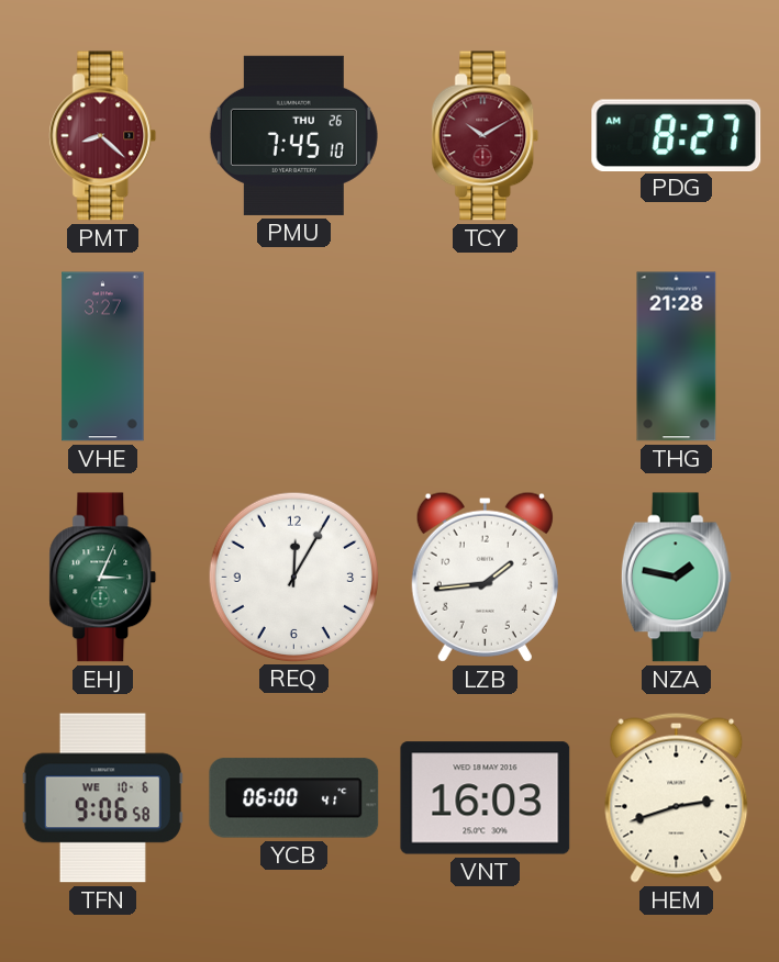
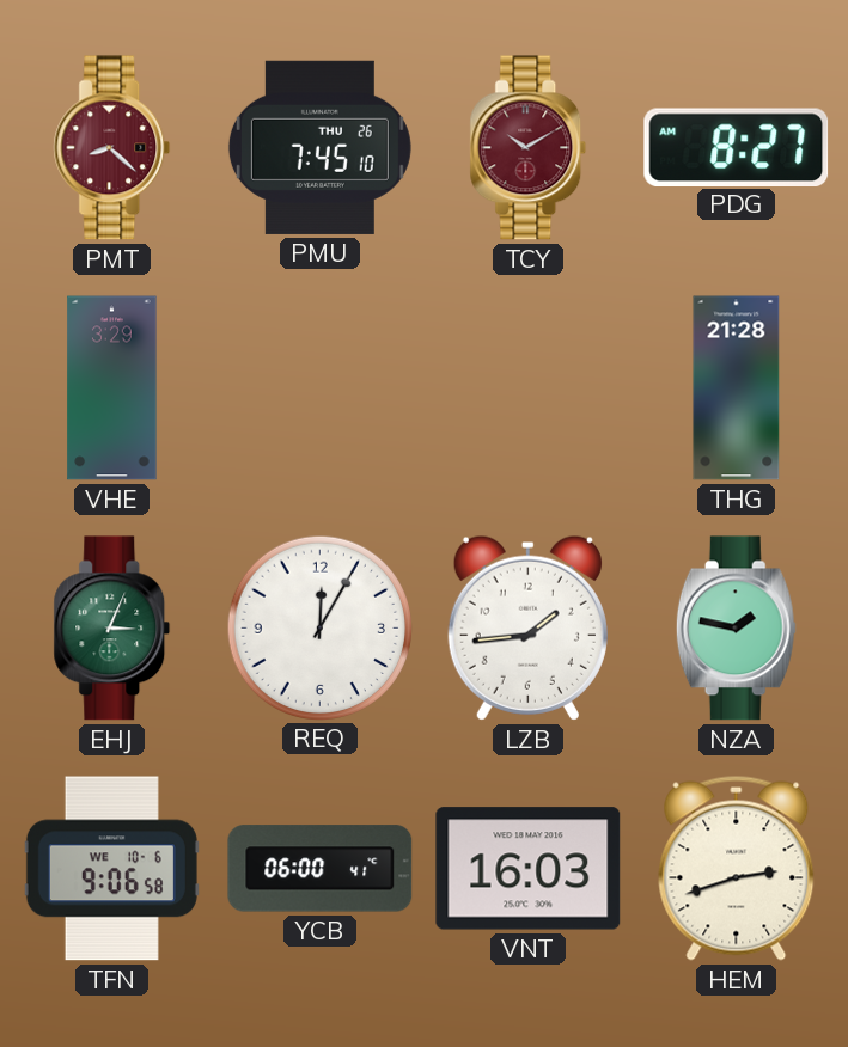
VHE: 3:27 -> 3:29 (112, 388)
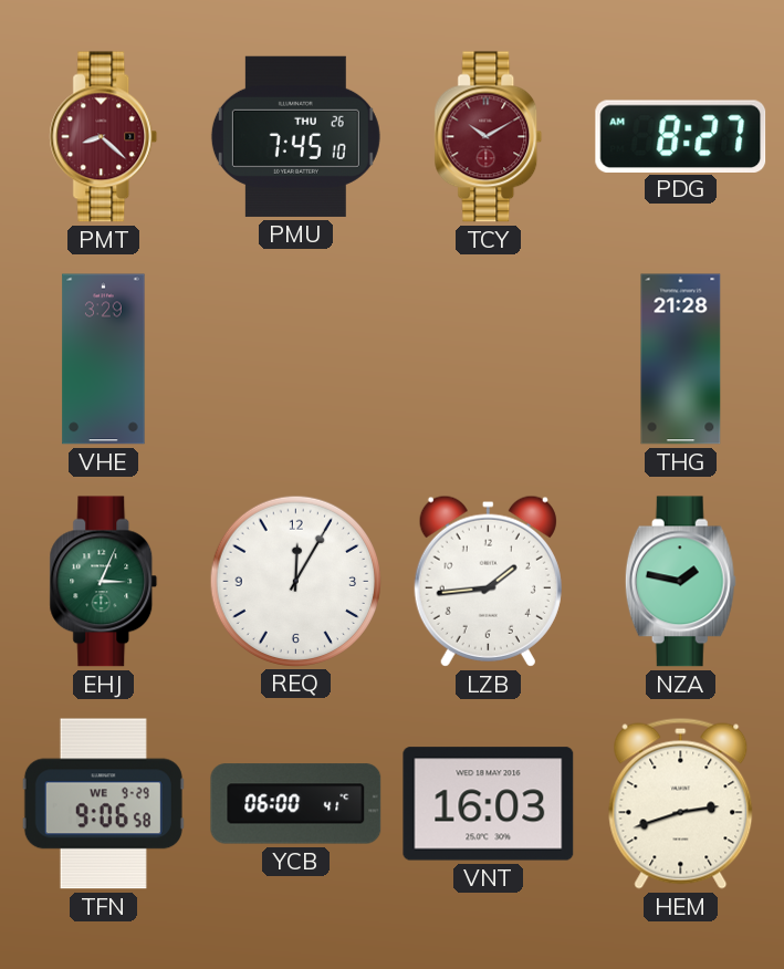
TFN date: WE 10-6 -> WE 9-29 (103, 804)
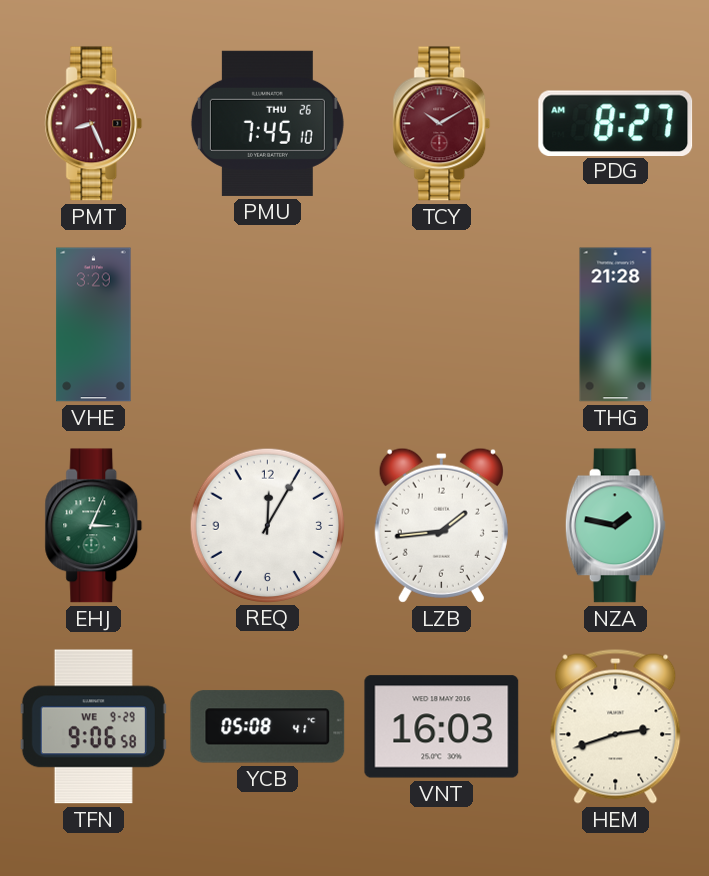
PMT: 8:22 -> 8:26 (94, 124)
YCB: 06:00 -> 05:08 (268, 727)
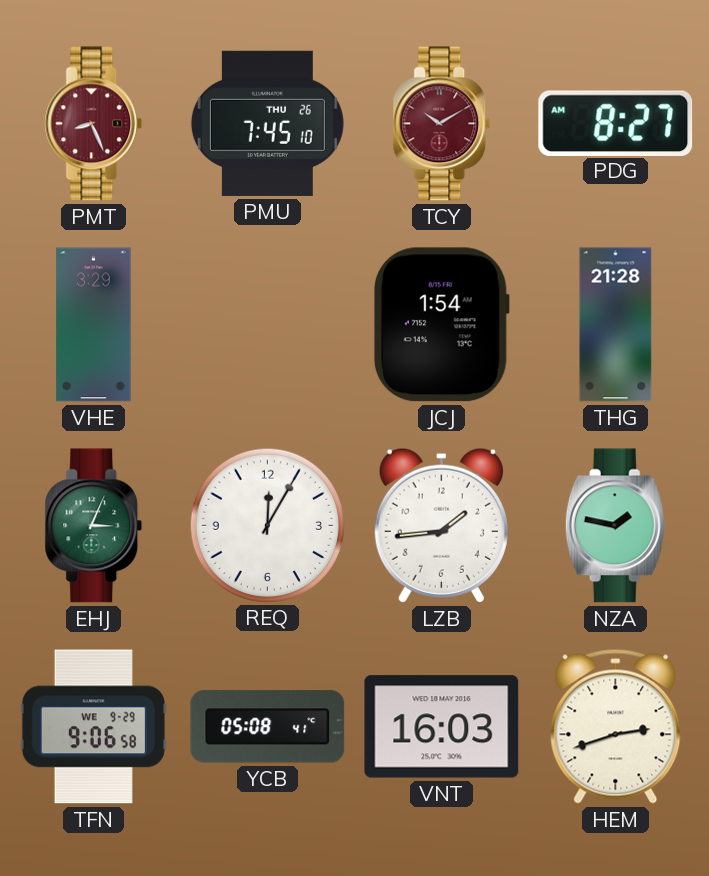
JCJ: none -> 1:54 (441, 325)
